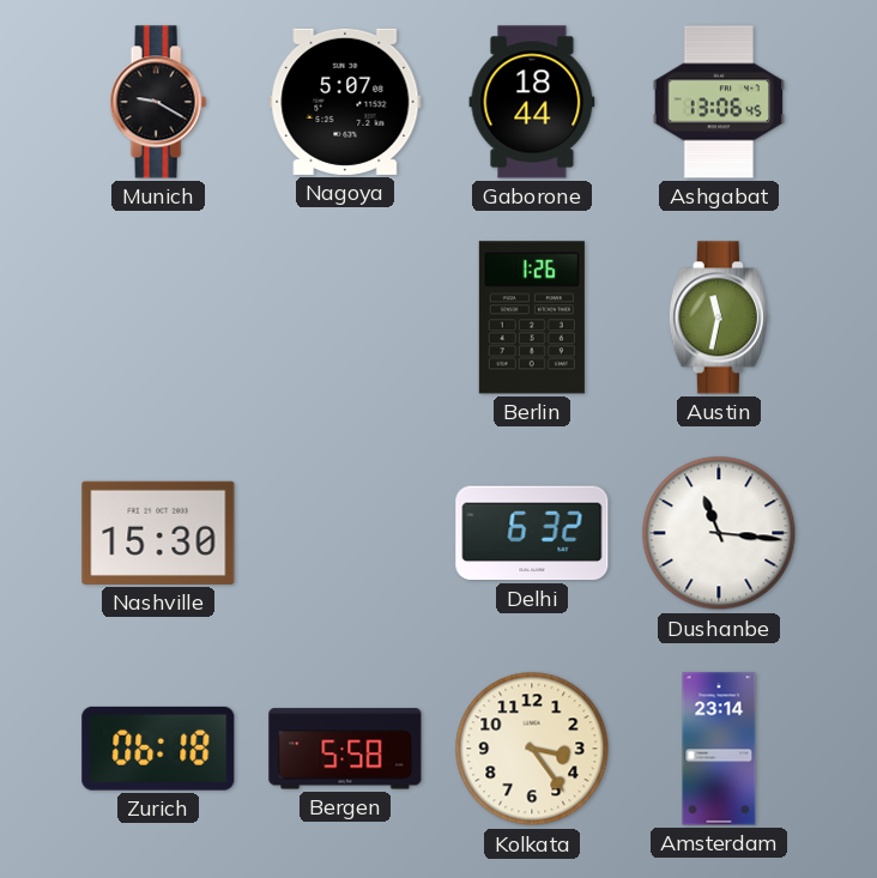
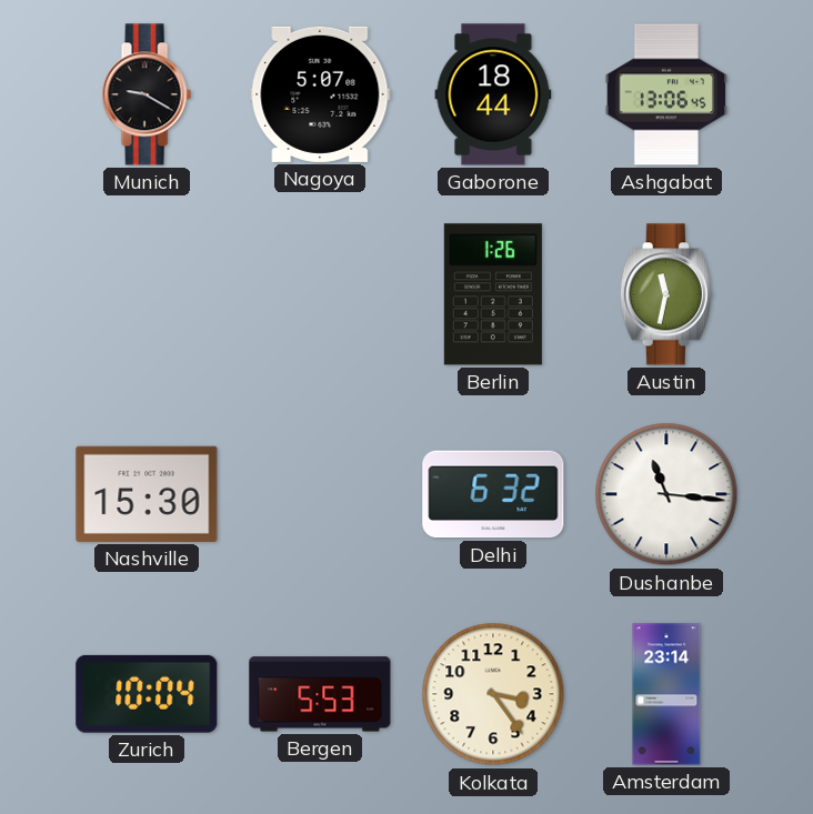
Zurich: 06:18 -> 10:04 (147, 694)
Bergen: 5:58 -> 5:53 (320, 694)
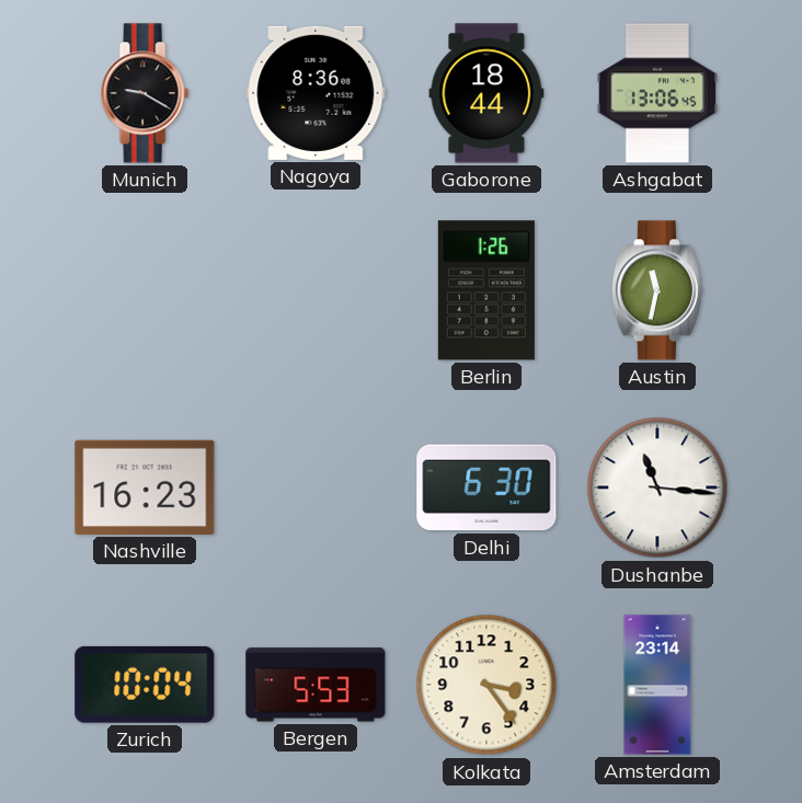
Nagoya: 5:07 -> 8:36 (316, 93)
Nashville: 15:30 -> 16:23 (145, 487)
Delhi: 6:32 -> 6:30 (486, 487)
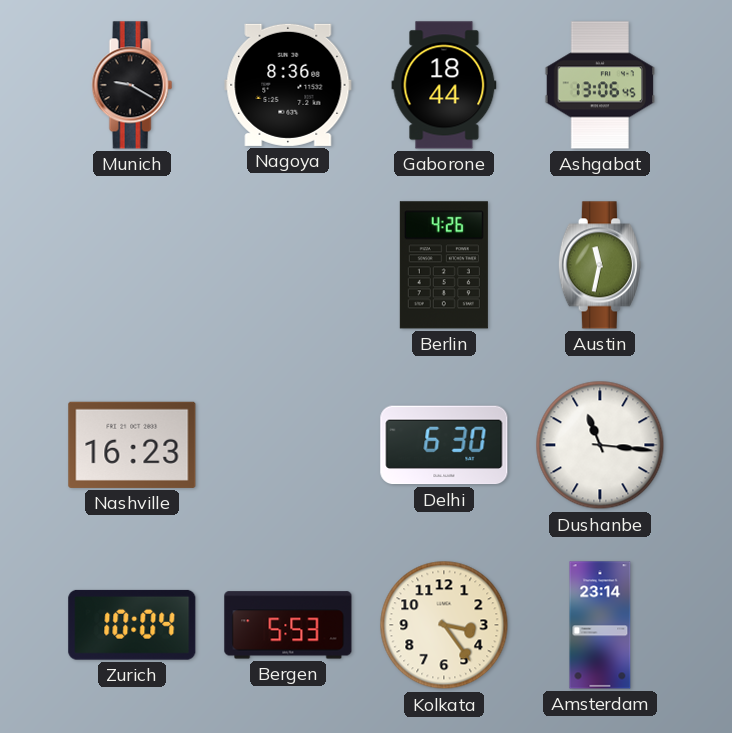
Berlin: 1:26 -> 4:26 (444, 265)
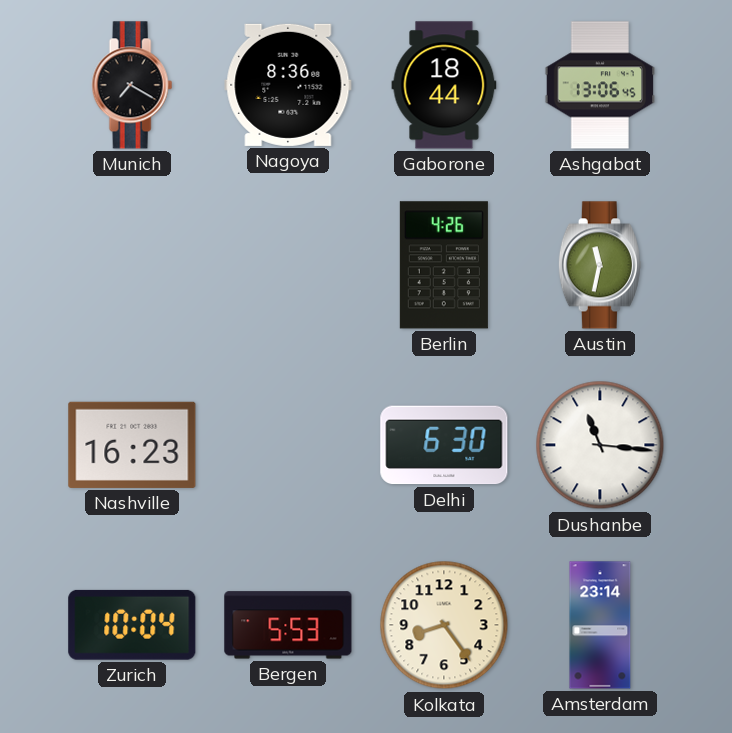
Munich: 9:20 -> 7:20 (132, 85)
Kolkata: 3:24 -> 8:24 (444, 625)
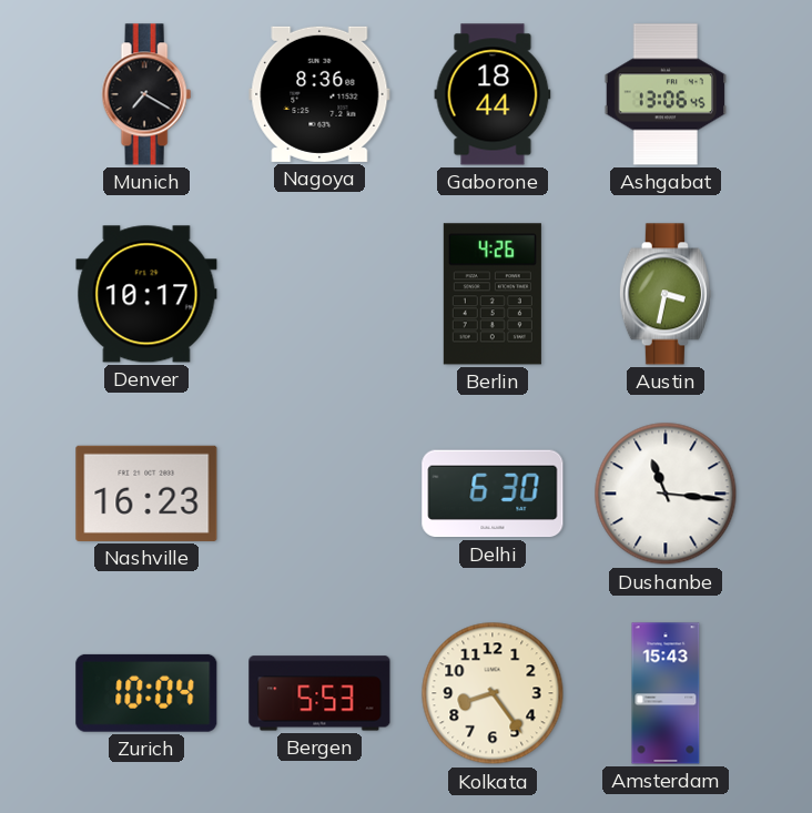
Denver: none -> 10:17 (146, 294)
Austin: 11:32 -> 3:32 (666, 294)
Amsterdam: 23:14 -> 15:43 (666, 693)
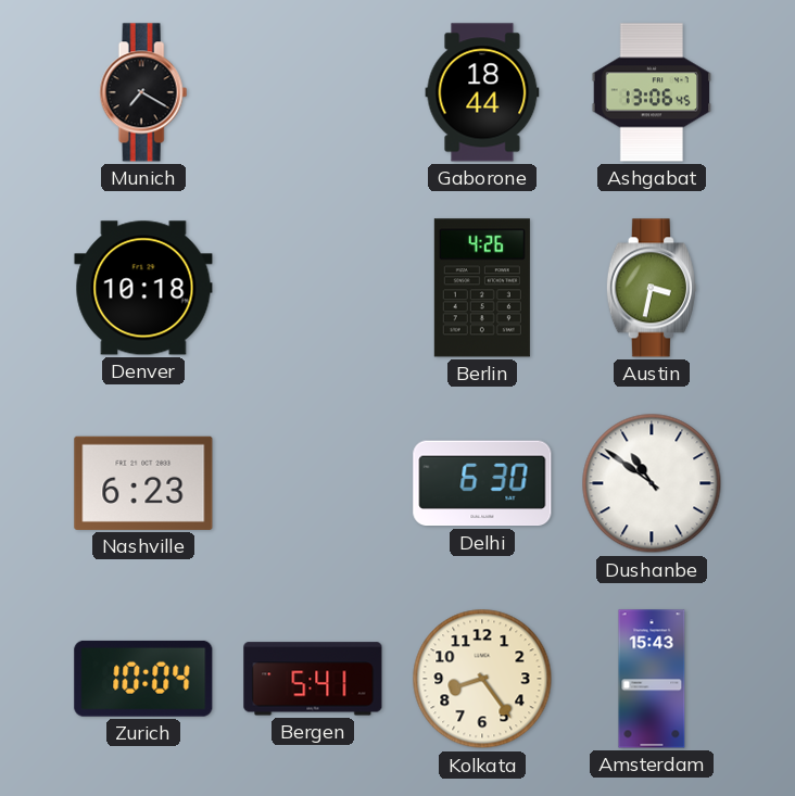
Nagoya: 8:36 -> none (319, 94)
Denver: 10:17 -> 10:18 (143, 288)
Nashville: 16:23 -> 6:23 (143, 483)
Dushanbe: 11:16 -> 10:51 (652, 483)
Bergen: 5:53 -> 5:41 (313, 679)
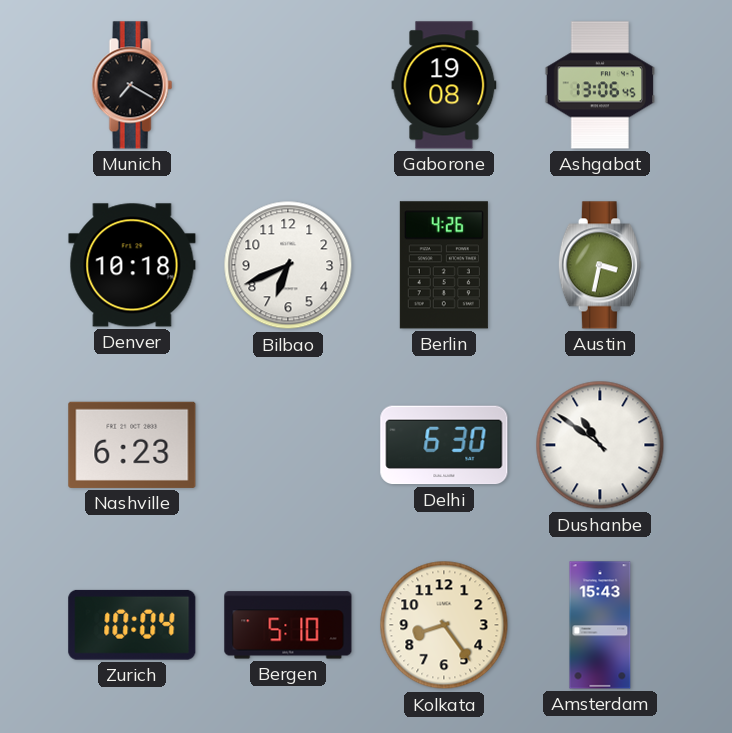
Gaborone: 18:44 -> 19:08 (444, 85)
Bilbao: none -> 6:41 (288, 265)
Bergen: 5:41 -> 5:10 (288, 625)
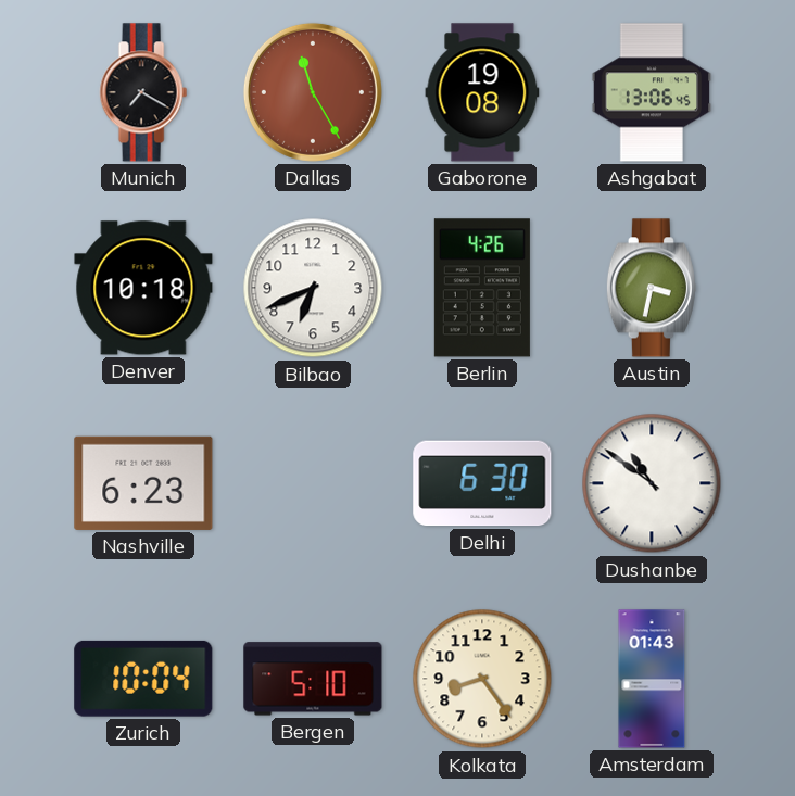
Dallas: none -> 11:25 (313, 92)
Amsterdam: 15:43 -> 01:43 (652, 679)
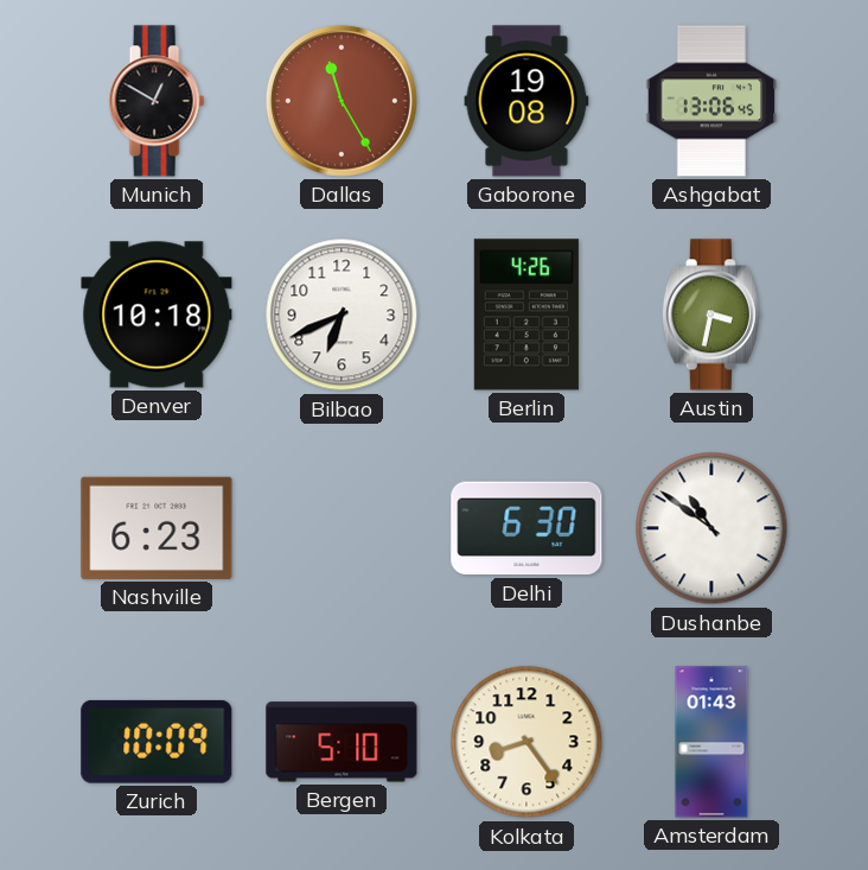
Munich: 7:20 -> 12:50 (157, 101)
Zurich: 10:04 -> 10:09 (157, 742)
